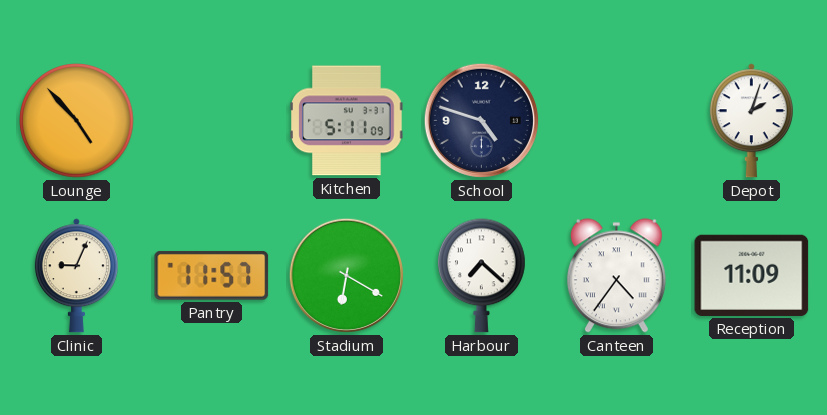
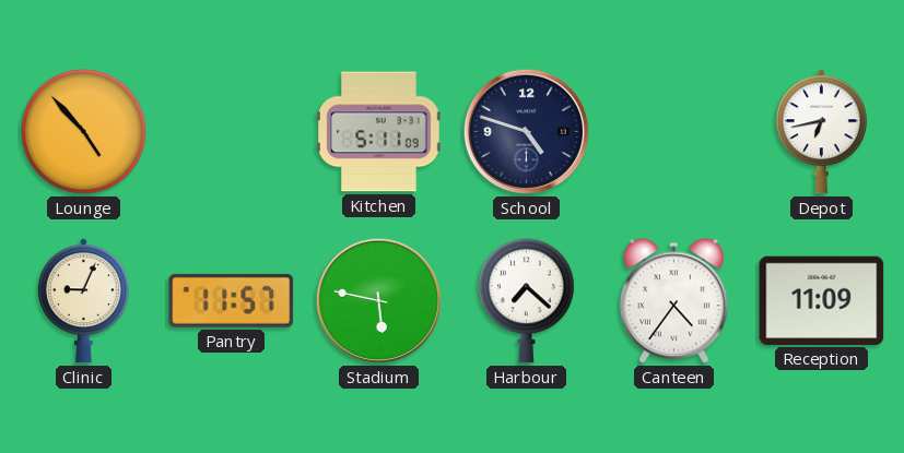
Depot: 2:03 -> 6:43 (821, 132)
Stadium: 6:20 -> 5:47 (378, 300)
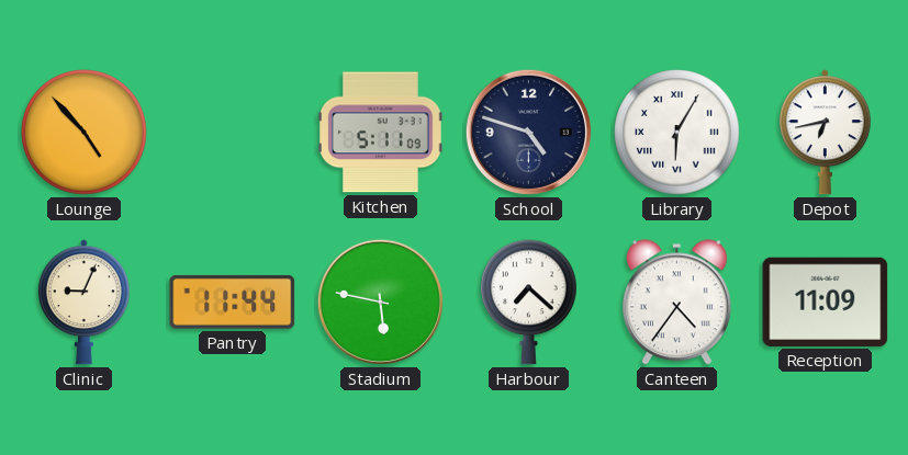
Library: none -> 6:05 (677, 133)
Pantry: 11:57 -> 11:44 (233, 302)
